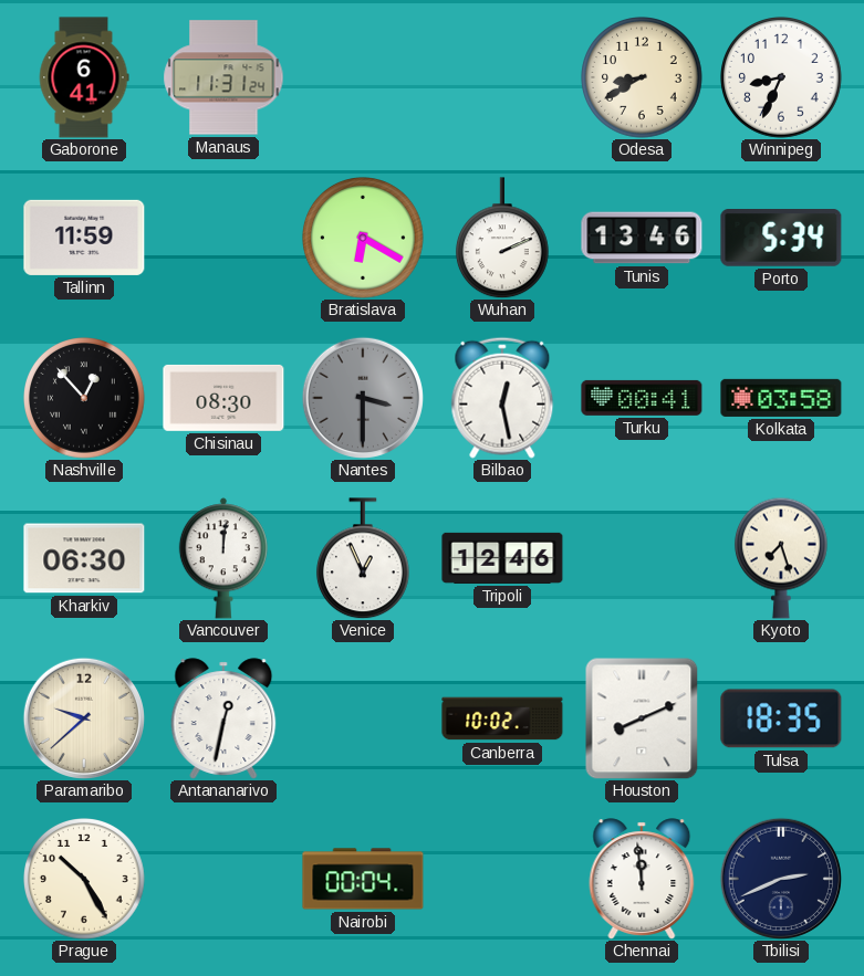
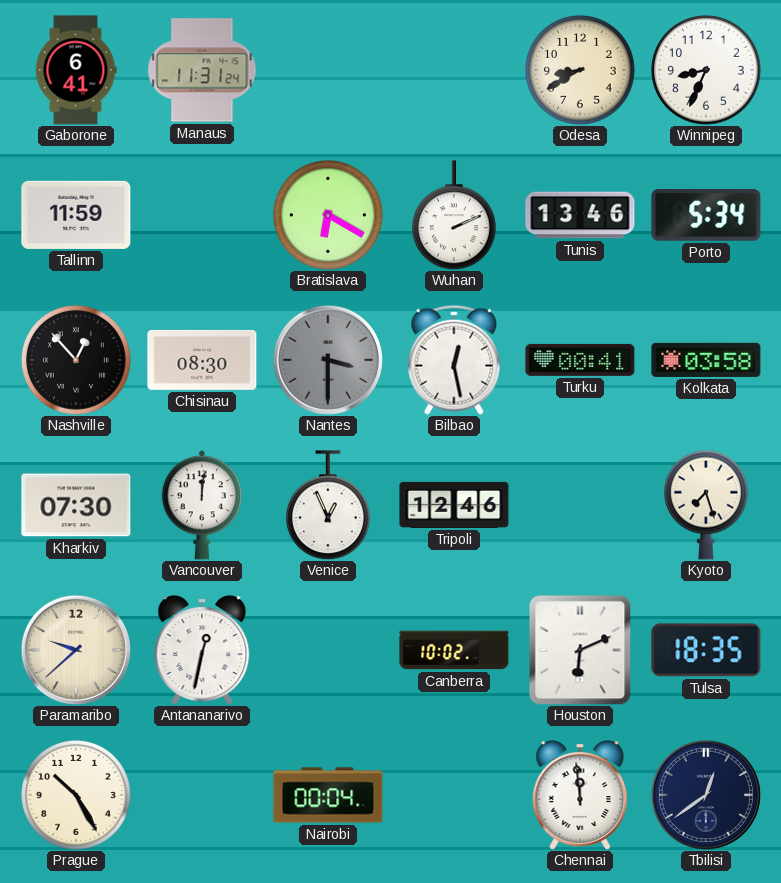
Kharkiv: 06:30 -> 07:30 (76, 505)
Houston: 8:11 -> 6:11 (580, 650)
Tbilisi: 2:41 -> 12:39 (706, 795)
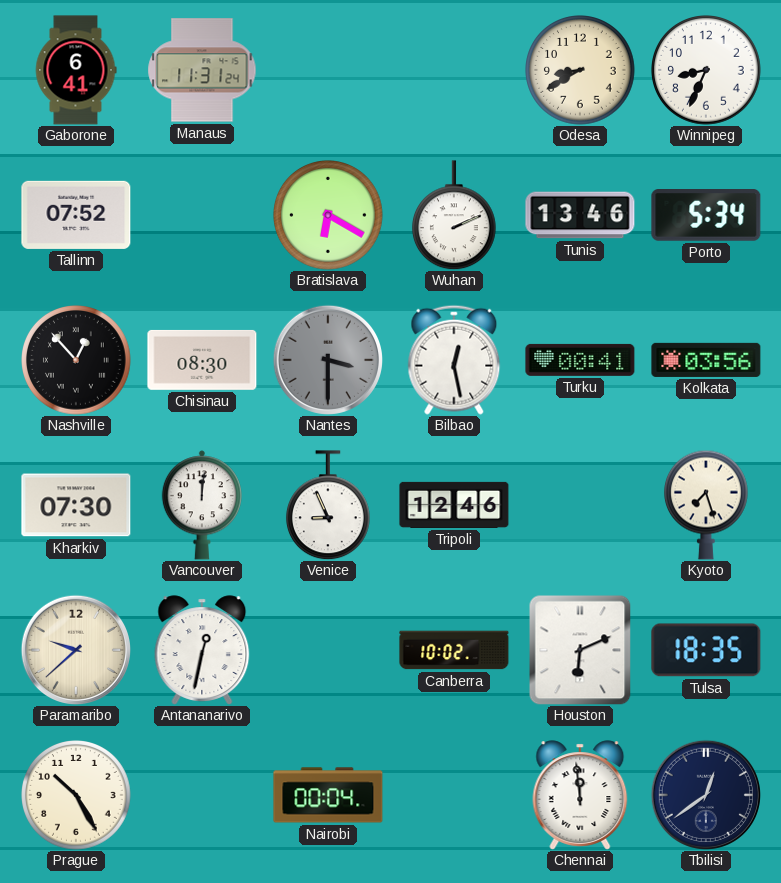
Tallinn: 11:59 -> 07:52 (76, 215)
Kolkata: 03:58 -> 03:56 (706, 360)
Venice: 12:56 -> 8:56 (328, 505)
